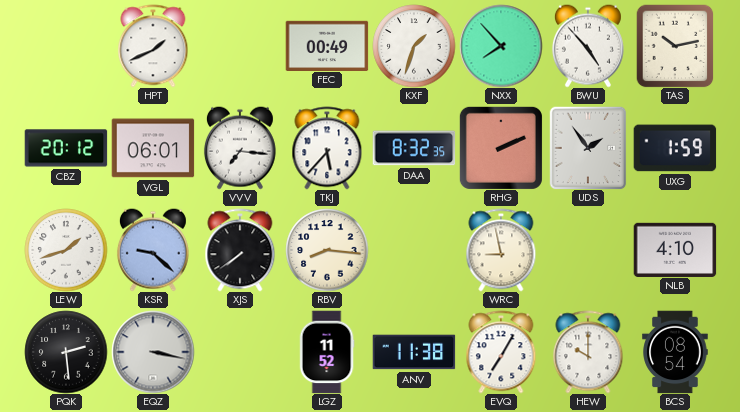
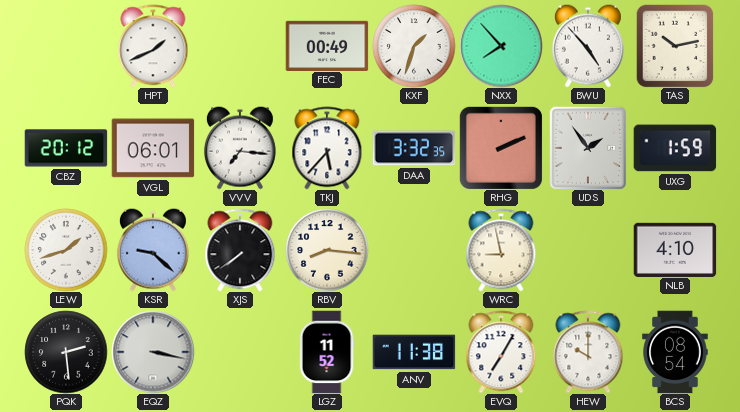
DAA: 8:32 -> 3:32 (414, 148)
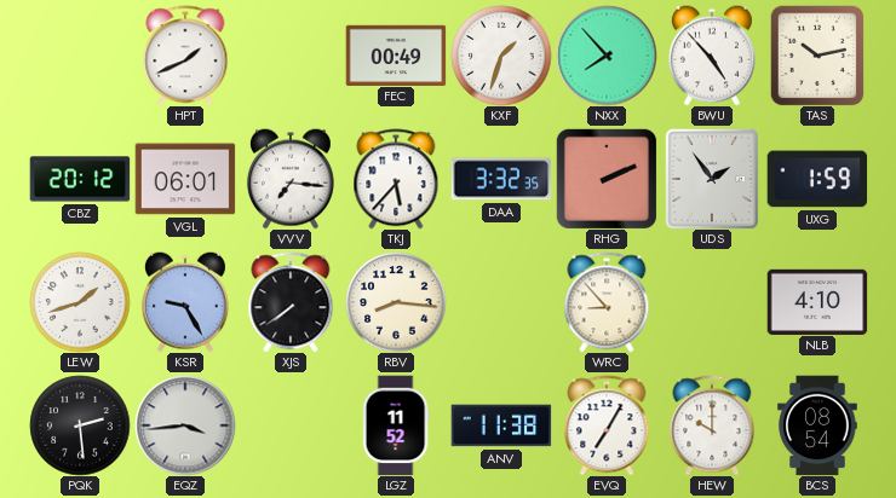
KSR: 9:22 -> 9:25 (185, 302)
WRC: 8:58 -> 8:53 (607, 302)
EQZ: 3:17 -> 3:44 (185, 425)
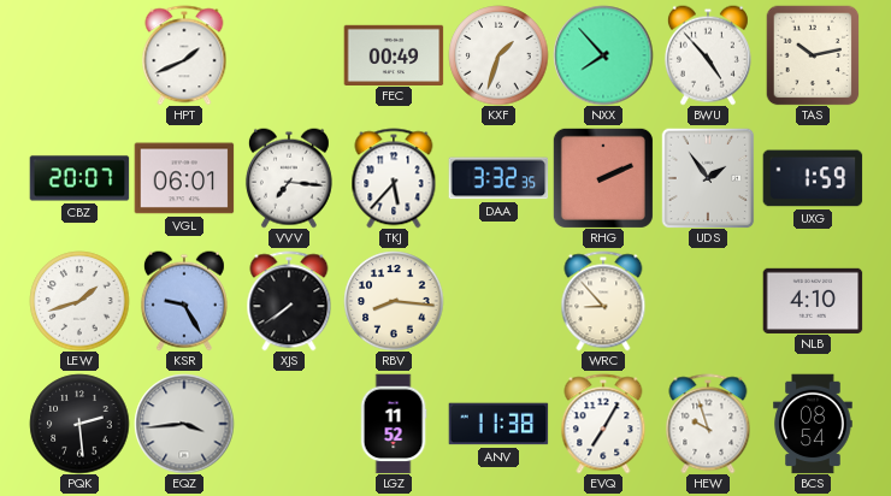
CBZ: 20:12 -> 20:07 (79, 178)
HEW: 10:00 -> 9:57 (708, 424)
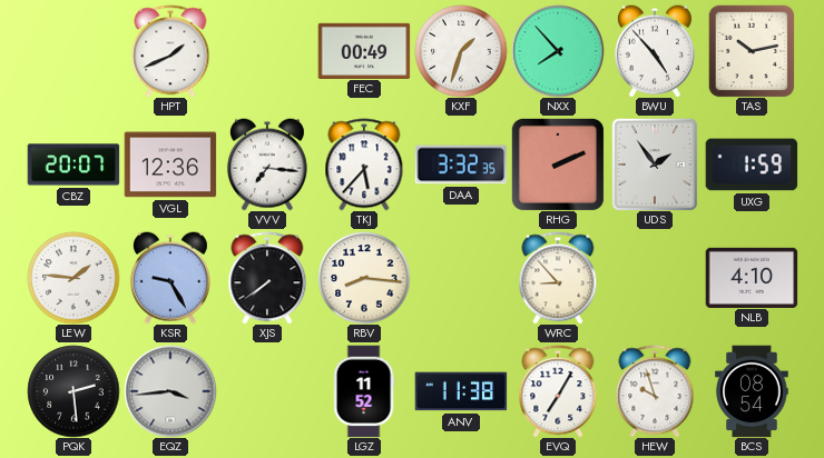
VGL: 06:01 -> 12:36 (170, 165)
LEW: 1:42 -> 1:46 (73, 278)
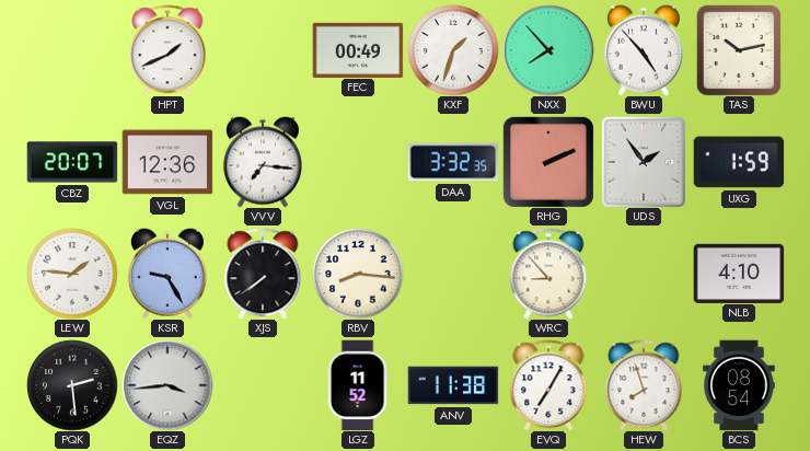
TKJ: 5:37 -> none (364, 165)
HEW: 9:57 -> 7:57 (644, 385)
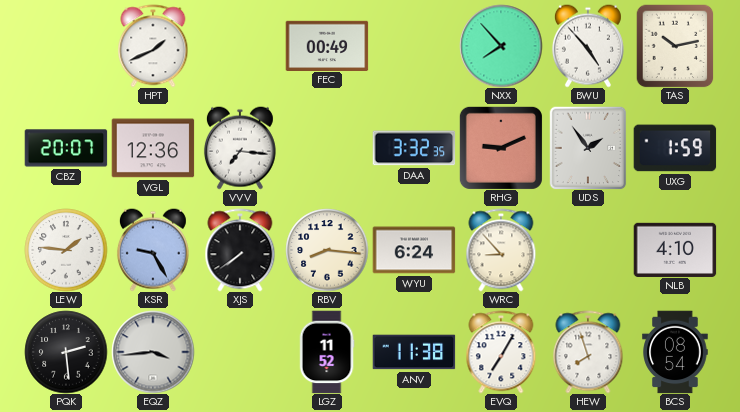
KXF: 1:33 -> none (453, 50)
RHG: 2:11 -> 9:11 (501, 148)
WYU: none -> 6:24 (414, 250)
